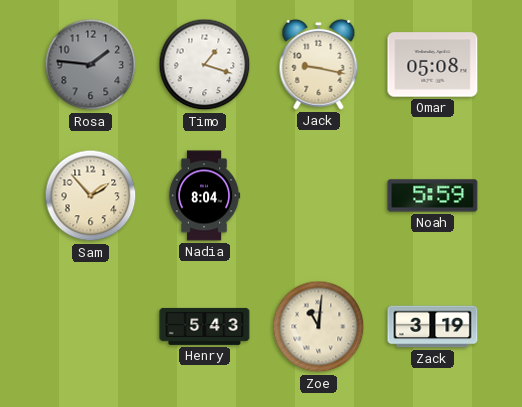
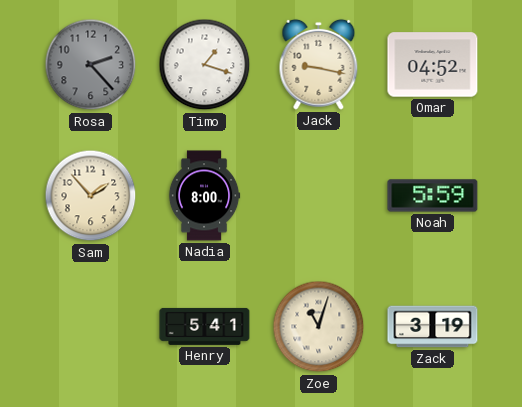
Rosa: 1:46 -> 2:23 (91, 65)
Omar: 05:08 -> 04:52 (433, 65)
Nadia: 8:04 -> 8:00 (204, 196)
Henry: 5:43 -> 5:41 (205, 326)
Zoe: 11:01 -> 11:03 (319, 327)
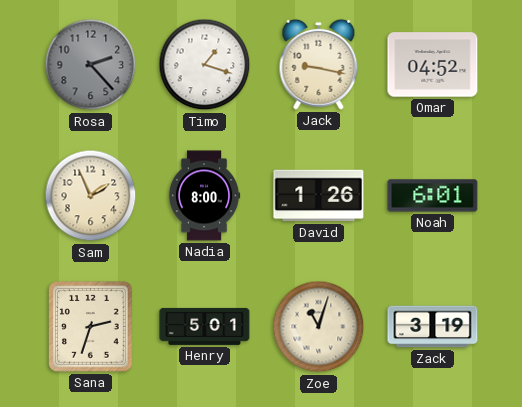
Sam: 1:53 -> 1:56 (91, 196)
David: none -> 1:26 (319, 196)
Noah: 5:59 -> 6:01 (433, 196)
Sana: none -> 2:33 (91, 327)
Henry: 5:41 -> 5:01 (205, 326)
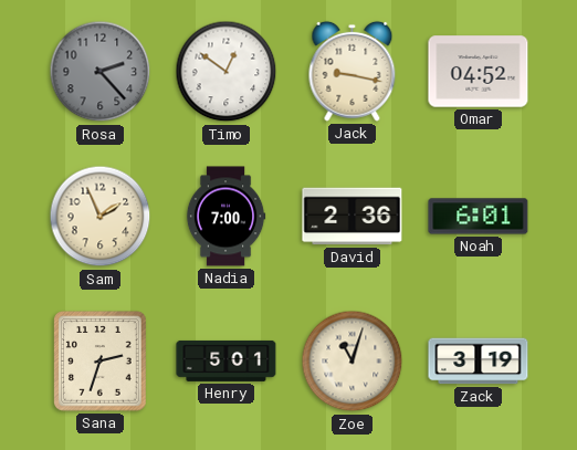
Timo: 1:18 -> 12:51 (227, 72)
Nadia: 8:00 -> 7:00 (225, 217)
David: 1:26 -> 2:36 (353, 217)
